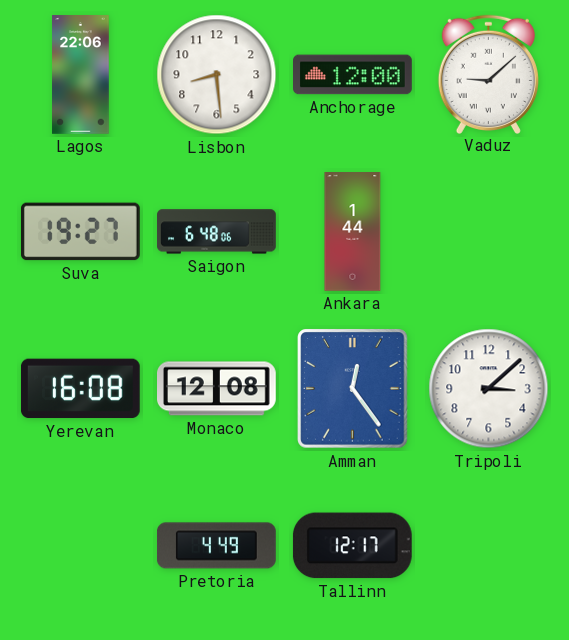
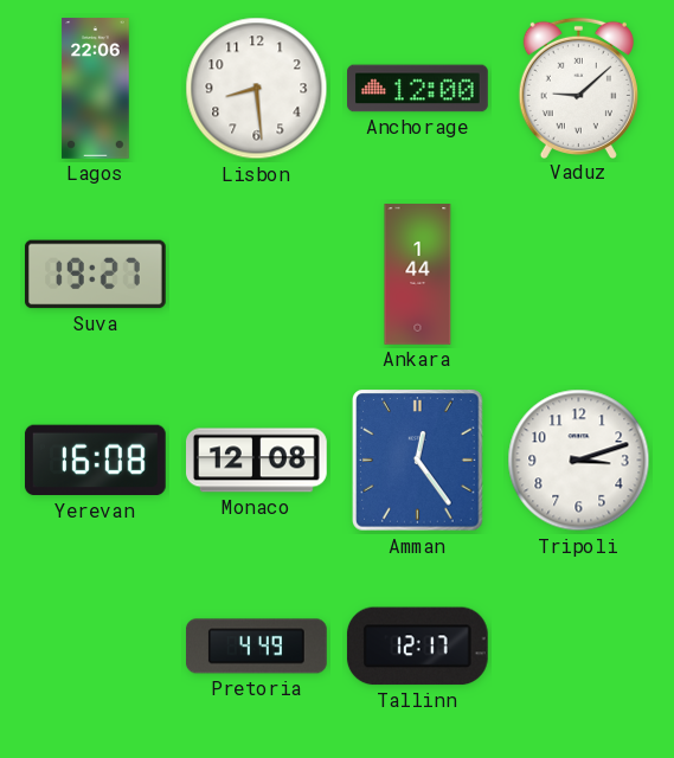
Saigon: 6:48 -> none (217, 232)
Tripoli: 3:08 -> 3:12 (579, 461)
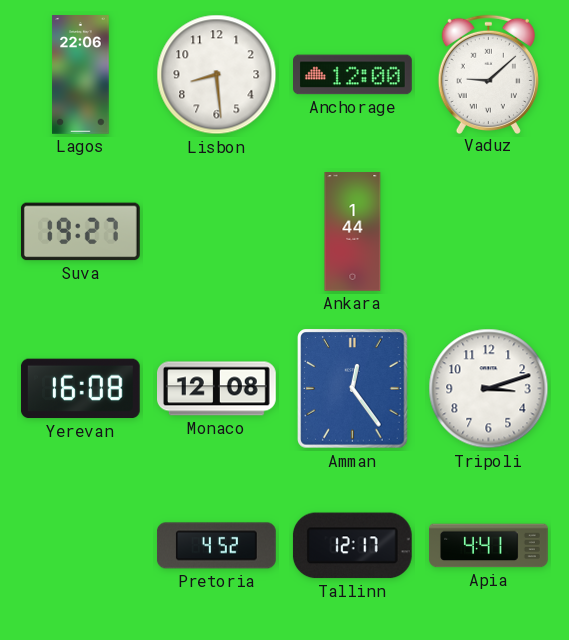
Pretoria: 4:49 -> 4:52 (217, 546)
Apia: none -> 4:41 (489, 546)
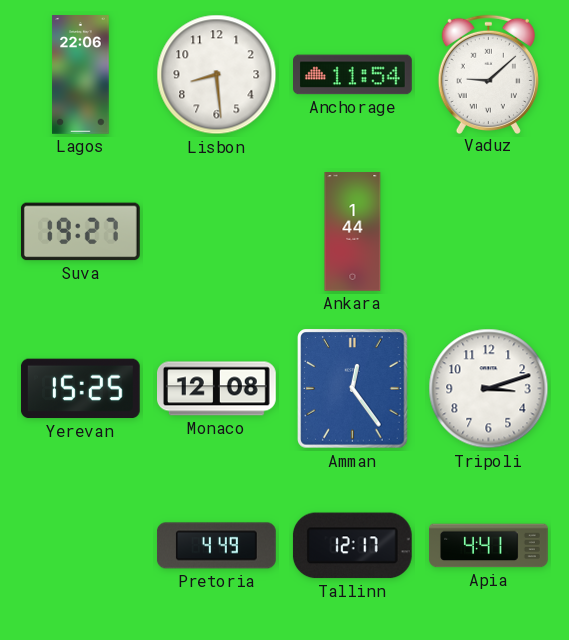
Anchorage: 12:00 -> 11:54 (353, 75)
Yerevan: 16:08 -> 15:25 (80, 389)
Pretoria: 4:52 -> 4:49 (217, 546)
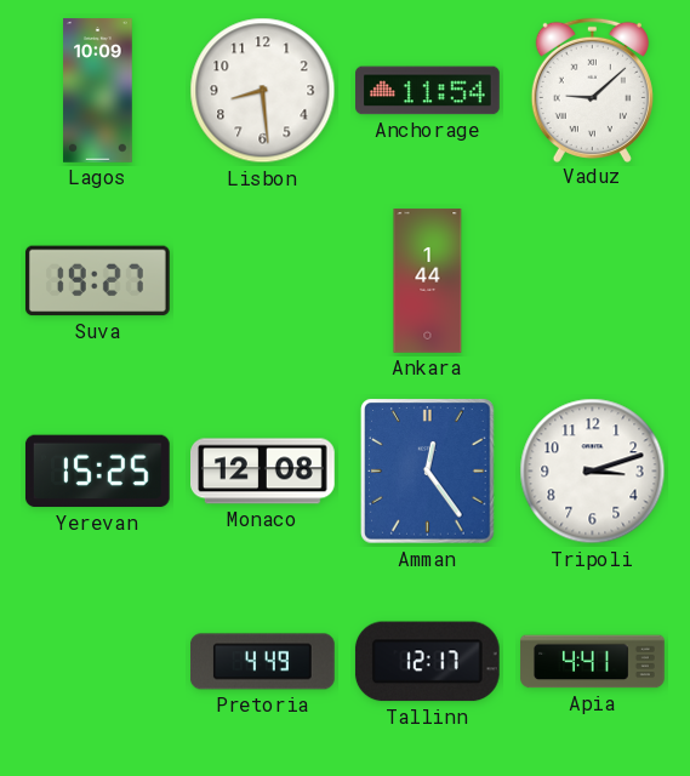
Lagos: 22:06 -> 10:09 (98, 91)
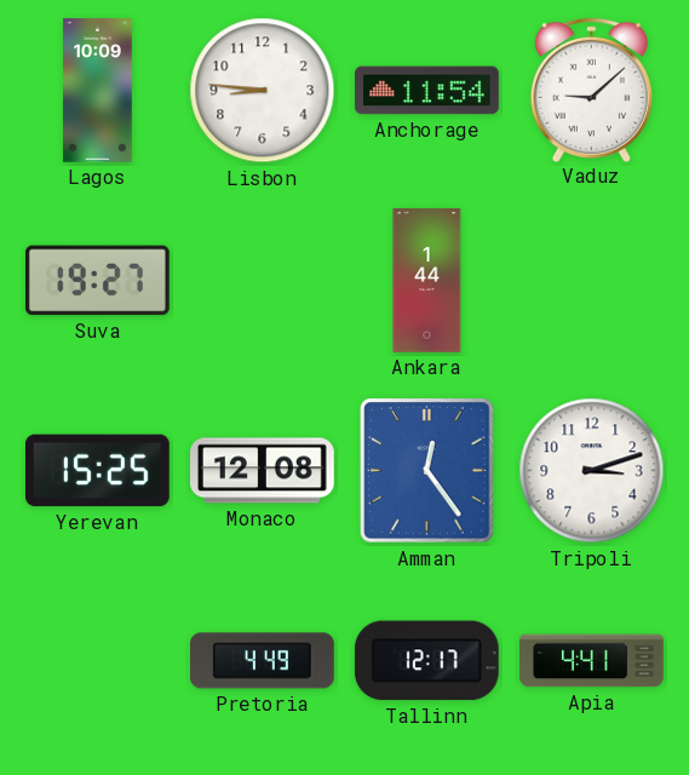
Lisbon: 8:29 -> 8:46 (263, 91)
